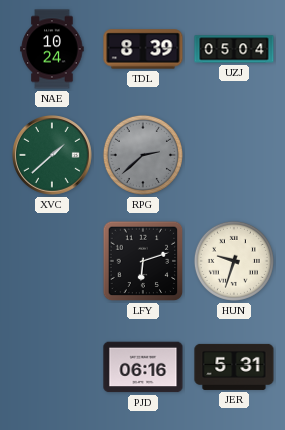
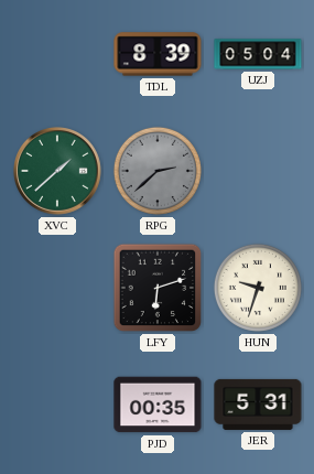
NAE: 10:24 -> none (52, 49)
PJD: 06:16 -> 00:35 (158, 405)
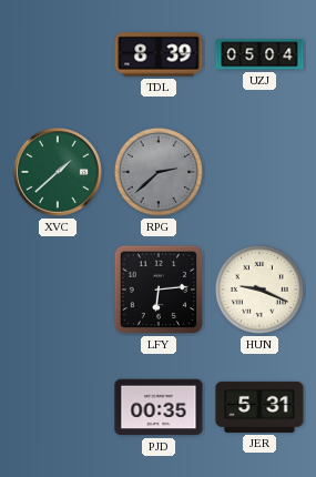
LFY: 6:12 -> 6:14 (159, 290)
HUN: 9:33 -> 9:19 (259, 290)
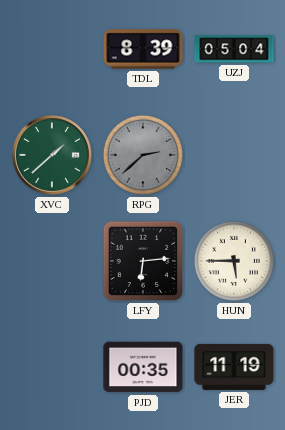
HUN: 9:19 -> 5:45 (234, 261)
JER: 5:31 -> 11:19 (234, 367)
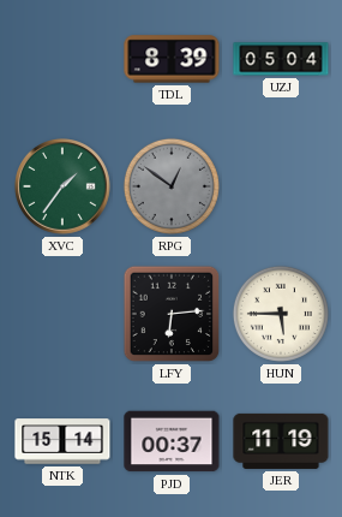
XVC: 1:38 -> 1:36 (64, 188)
RPG: 2:38 -> 12:51 (172, 186)
NTK: none -> 15:14 (62, 441)
PJD: 00:35 -> 00:37 (172, 441)
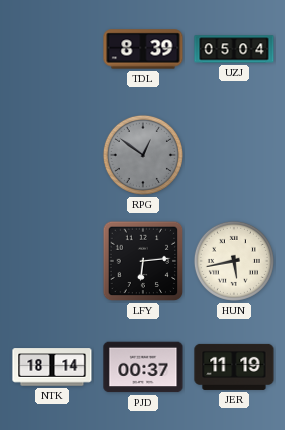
XVC: 1:36 -> none (64, 188)
HUN: 5:45 -> 5:43 (234, 261)
NTK: 15:14 -> 18:14 (52, 367)
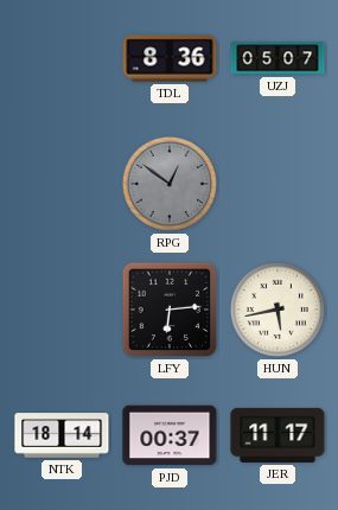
TDL: 8:39 -> 8:36 (170, 58)
UZJ: 05:04 -> 05:07 (278, 58)
JER: 11:19 -> 11:17 (278, 435)
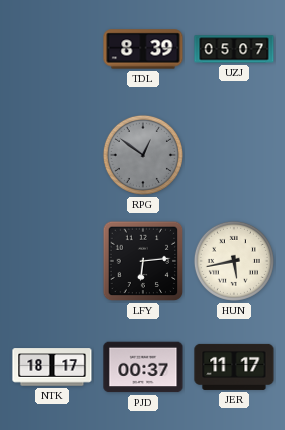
TDL: 8:36 -> 8:39 (143, 49)
NTK: 18:14 -> 18:17 (52, 367)
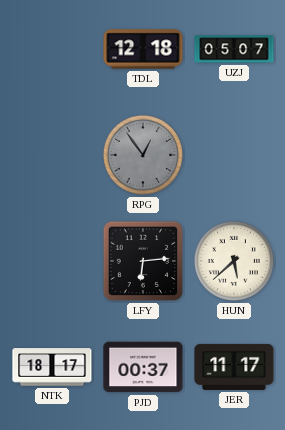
TDL: 8:39 -> 12:18 (143, 49)
RPG: 12:51 -> 12:54 (143, 155)
HUN: 5:43 -> 5:38 (234, 261)
